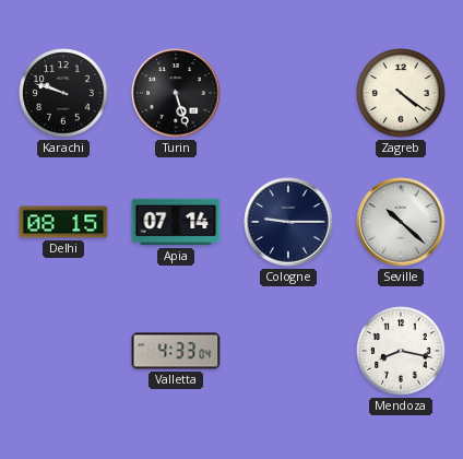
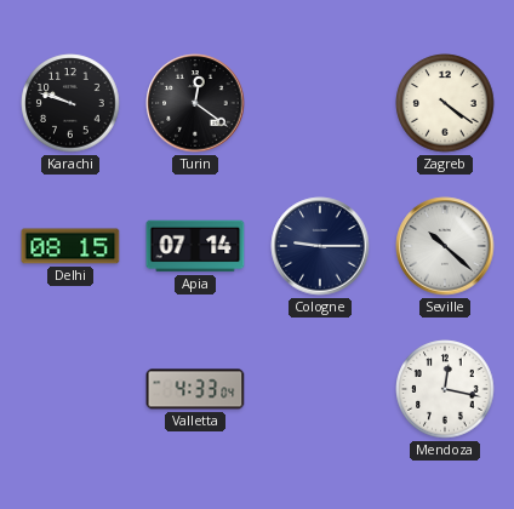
Turin: 5:27 -> 12:21 (195, 103)
Mendoza: 8:17 -> 12:17 (445, 389)
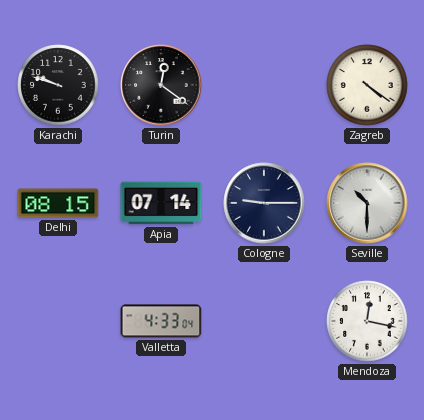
Seville: 10:22 -> 10:30 (367, 203)
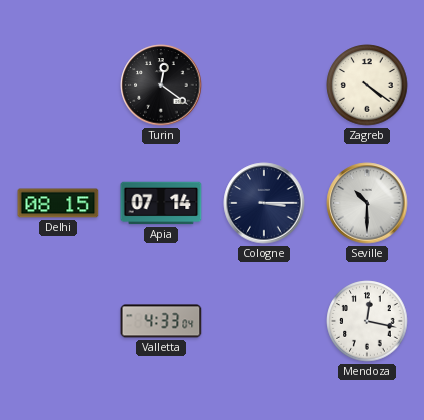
Karachi: 9:48 -> none (58, 85)
Cologne: 9:15 -> 3:15 (264, 203)
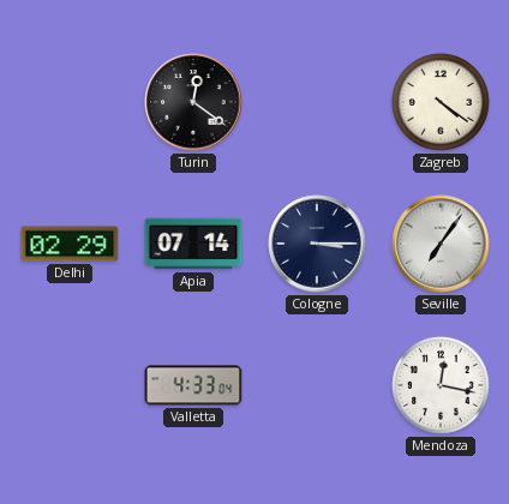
Delhi: 08:15 -> 02:29 (70, 244)
Seville: 10:30 -> 7:06 (441, 244)
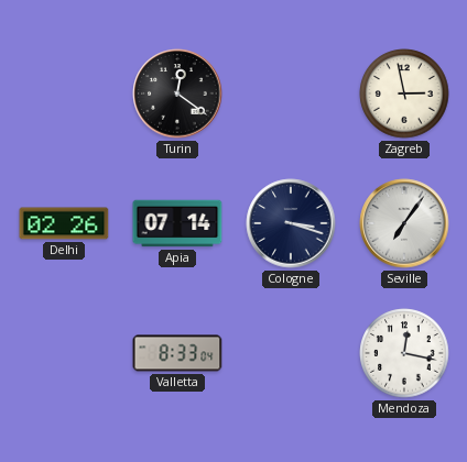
Zagreb: 4:21 -> 2:58 (404, 94)
Delhi: 02:29 -> 02:26 (64, 223)
Cologne: 3:15 -> 3:18 (291, 223)
Valletta: 4:33 -> 8:33 (177, 353)
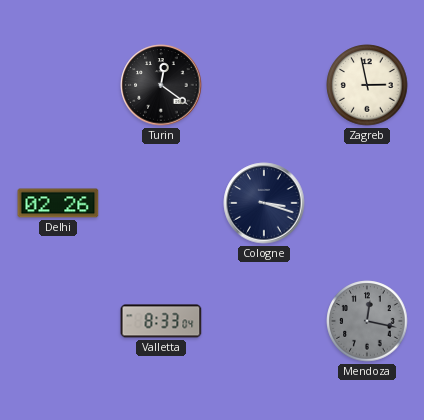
Apia: 07:14 -> none (177, 223)
Seville: 7:06 -> none (404, 223)
Mendoza dial: white -> grey (367, 321)
